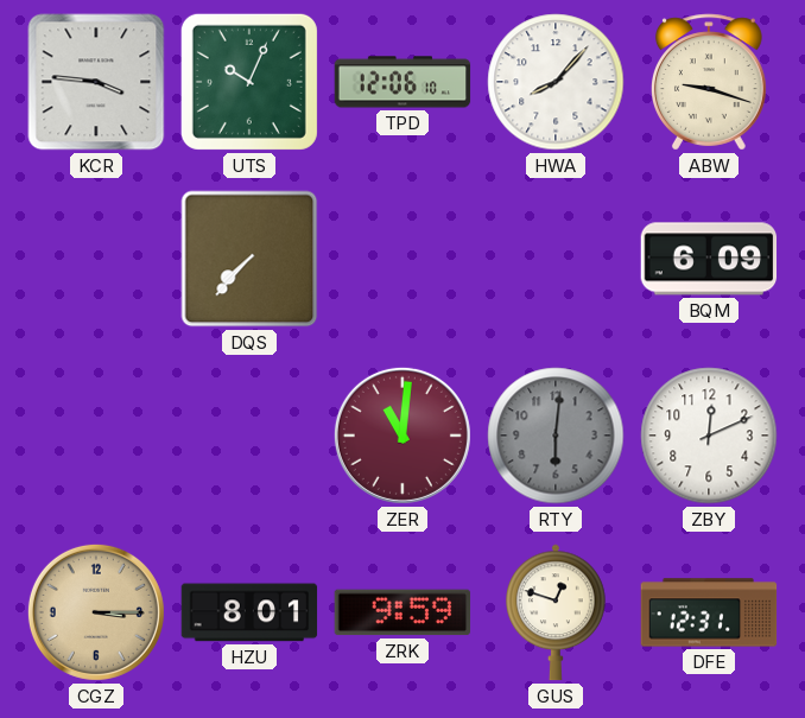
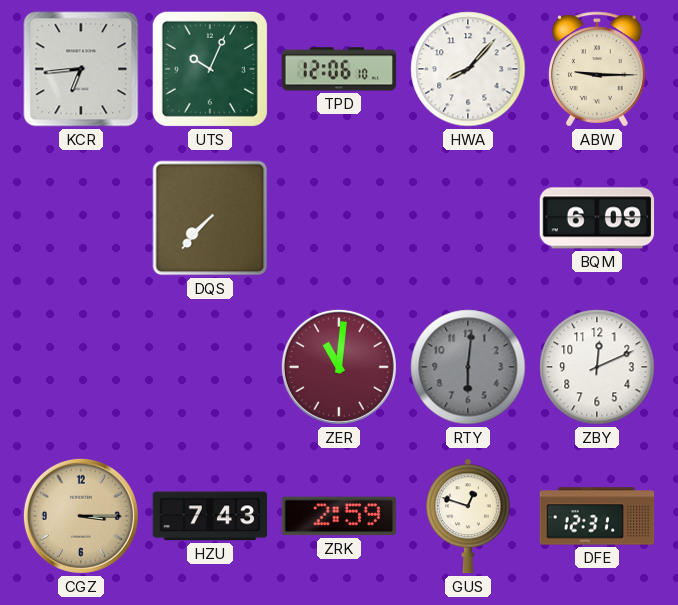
KCR: 3:46 -> 6:44 (81, 69)
ABW: 9:18 -> 9:15 (598, 69)
HZU: 8:01 -> 7:43 (210, 516)
ZRK: 9:59 -> 2:59 (339, 516)
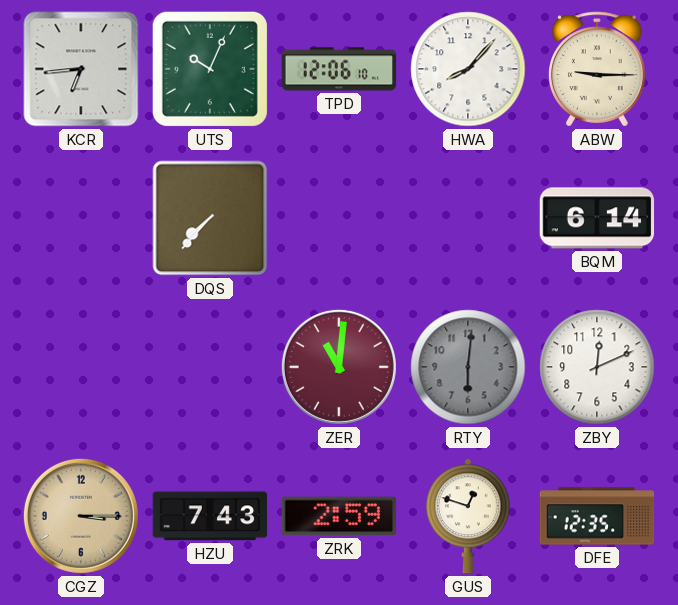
BQM: 6:09 -> 6:14 (597, 218)
DFE: 12:31 -> 12:35 (597, 516)
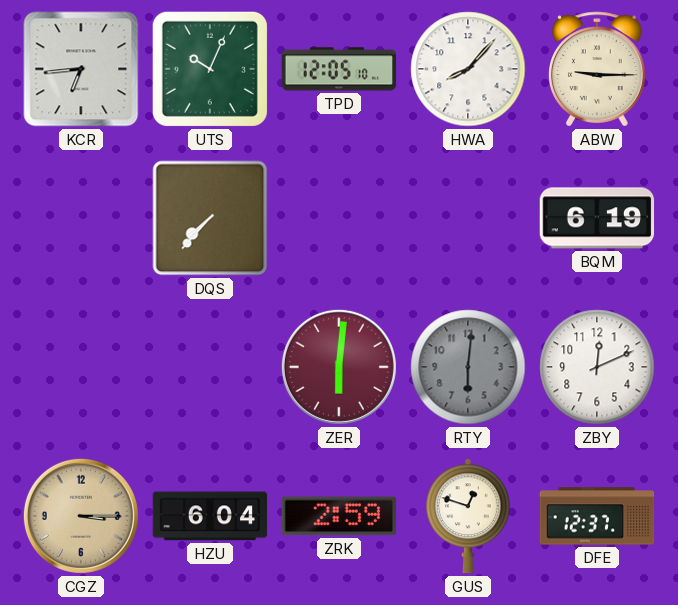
TPD: 12:06 -> 12:05 (339, 69)
BQM: 6:14 -> 6:19 (597, 218)
ZER: 11:01 -> 6:01 (339, 367)
HZU: 7:43 -> 6:04 (210, 516)
DFE: 12:35 -> 12:37 (597, 516)
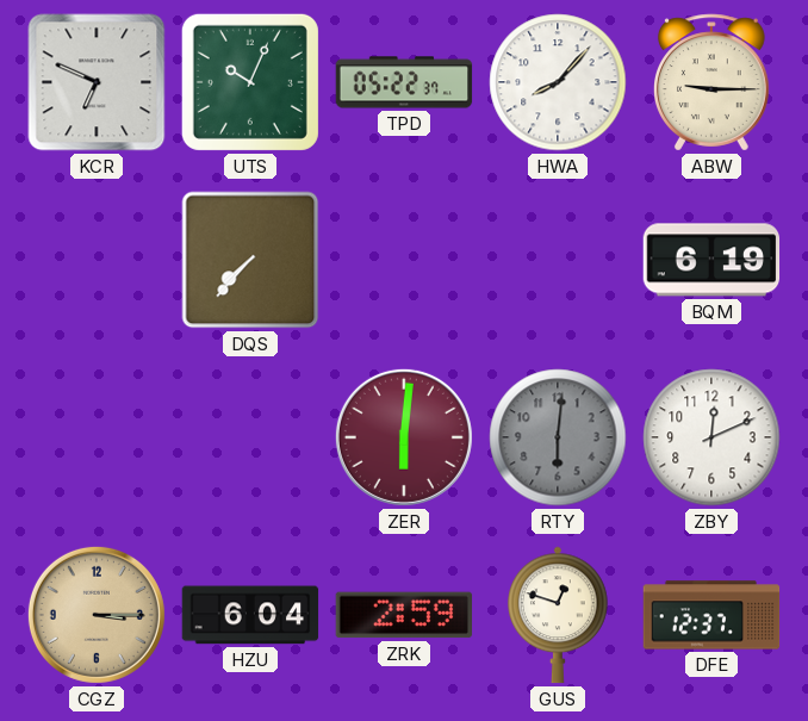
KCR: 6:44 -> 6:49 (97, 82)
TPD: 12:05 -> 05:22 (404, 82)
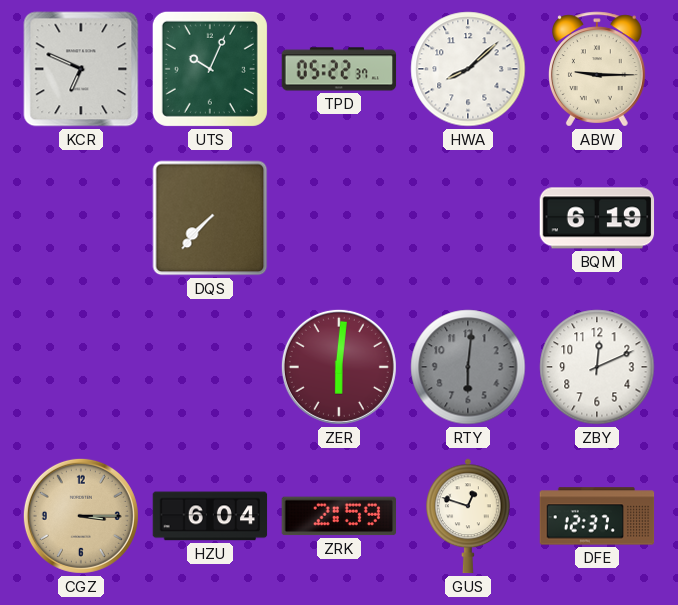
HWA: 8:07 -> 8:08 (468, 69)
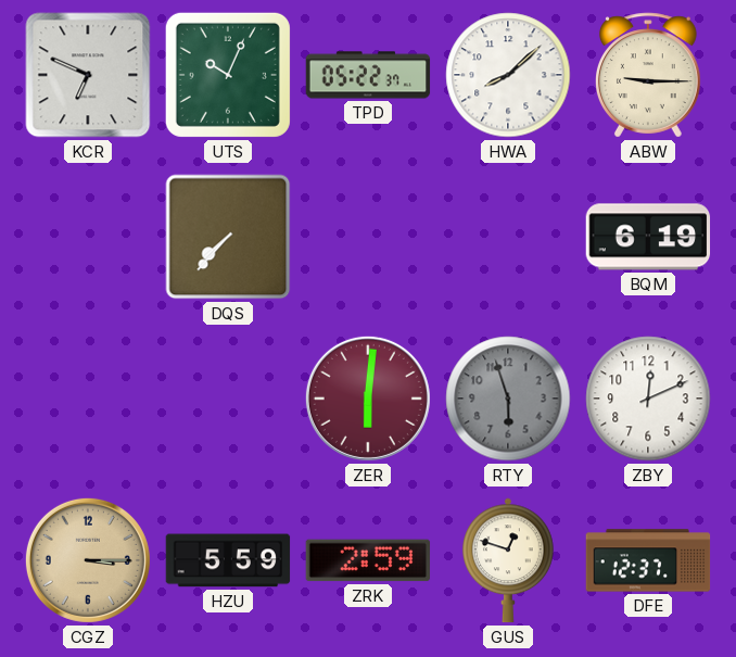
RTY: 6:01 -> 5:57 (508, 399)
HZU: 6:04 -> 5:59 (228, 560)
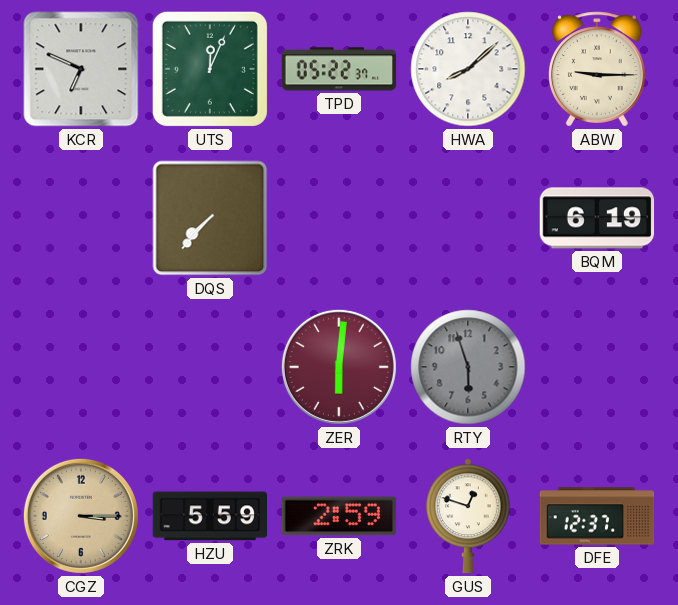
UTS: 10:04 -> 12:04 (210, 69)
ZBY: 12:11 -> none (648, 399)
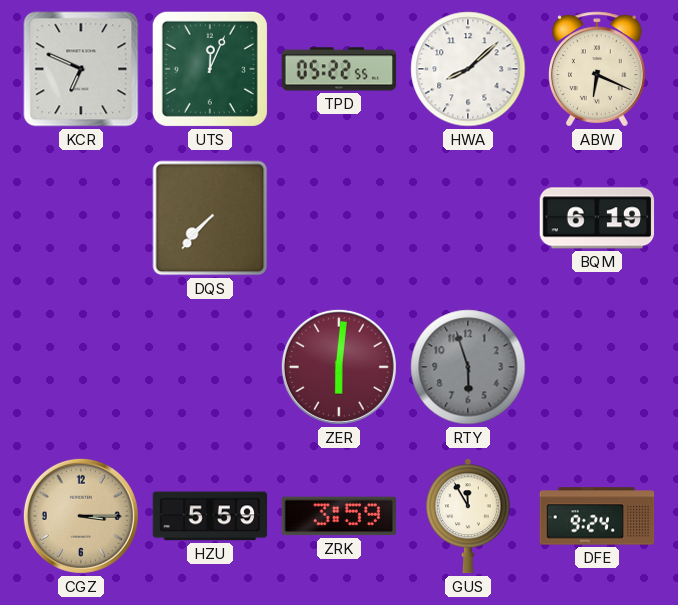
TPD: 05:22:37 -> 05:22:55 (339, 69)
ABW: 9:15 -> 6:19 (598, 69)
ZRK: 2:59 -> 3:59 (339, 516)
GUS: 12:48 -> 11:55 (469, 516)
DFE: 12:37 -> 9:24 (597, 516)
